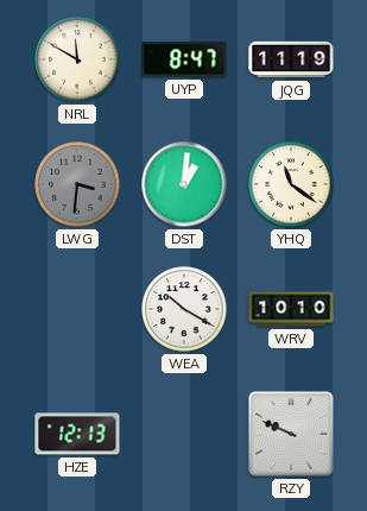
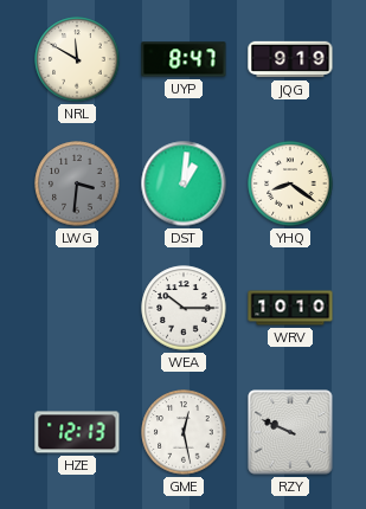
JQG: 11:19 -> 9:19 (290, 59)
YHQ: 11:21 -> 8:21 (290, 183)
WEA: 10:20 -> 10:15 (184, 308)
GME: none -> 12:28 (184, 432)
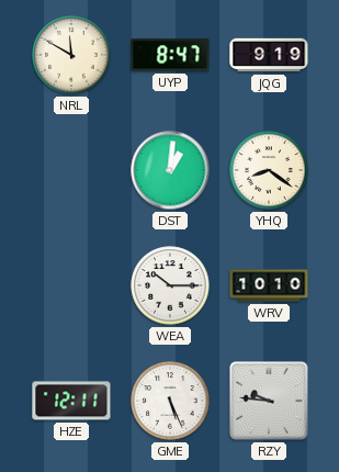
LWG: 3:31 -> none (77, 183)
HZE: 12:13 -> 12:11 (71, 401)
GME: 12:28 -> 5:26 (170, 401)
RZY: 9:49 -> 9:46 (269, 401)
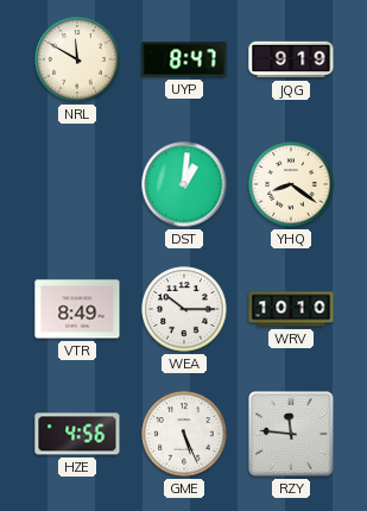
VTR: none -> 8:49 (77, 309)
HZE: 12:11 -> 4:56 (77, 434)
RZY: 9:46 -> 11:46 (291, 434)
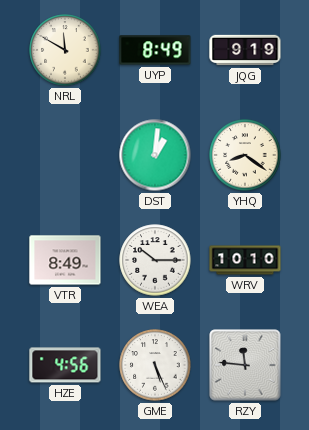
UYP: 8:47 -> 8:49 (155, 50)
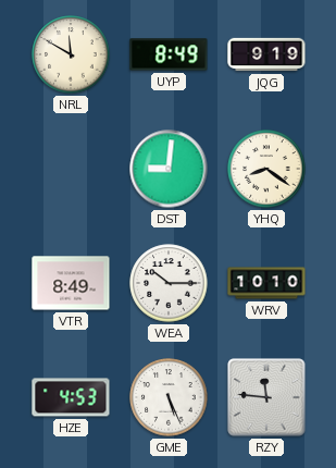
DST: 1:01 -> 9:01 (169, 169)
HZE: 4:56 -> 4:53 (71, 397)
